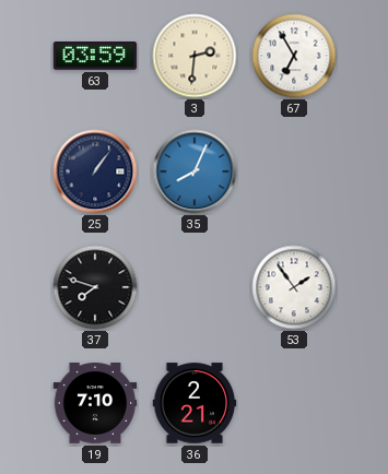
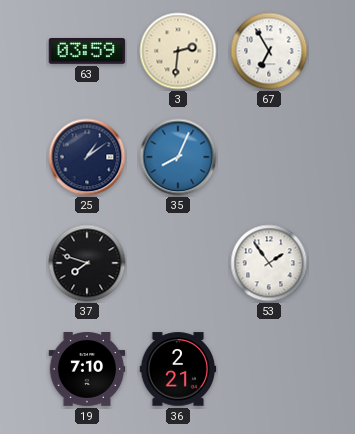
25: 1:06 -> 1:09 (87, 157)
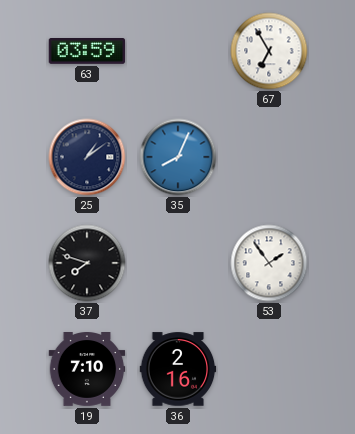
3: 2:31 -> none (178, 51)
36: 2:21 -> 2:16 (178, 369)
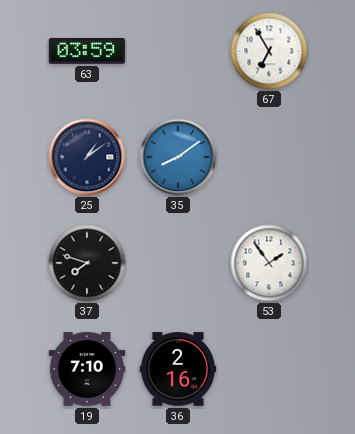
35: 8:04 -> 8:09 (178, 157)
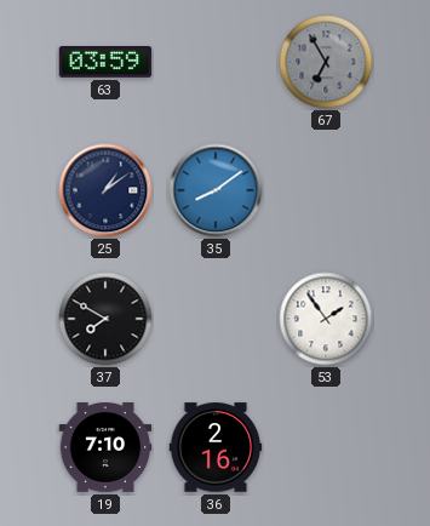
67 dial: white -> grey (326, 62)
37: 7:48 -> 7:50 (105, 319)
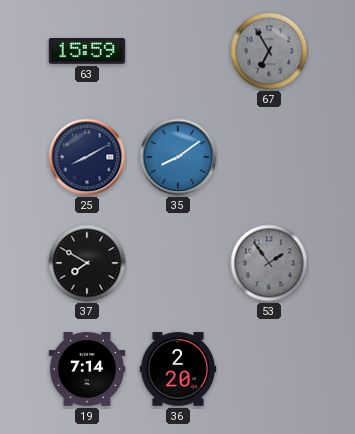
63: 03:59 -> 15:59 (87, 52)
25: 1:09 -> 8:10 (87, 157)
53 dial: white -> grey (269, 263)
19: 7:10 -> 7:14 (87, 370)
36: 2:16 -> 2:20 (178, 369)
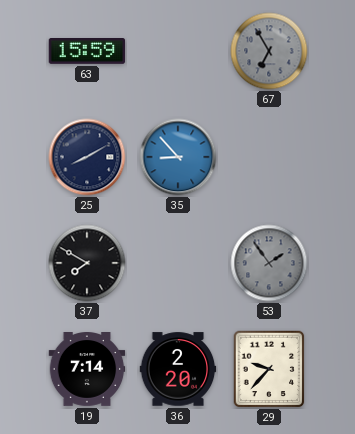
35: 8:09 -> 8:53 (178, 157)
29: none -> 9:37 (269, 369)
